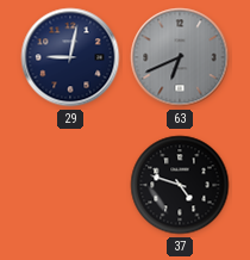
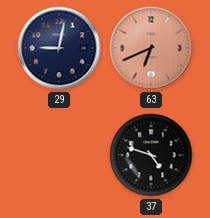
63 dial: grey -> salmon (151, 48)
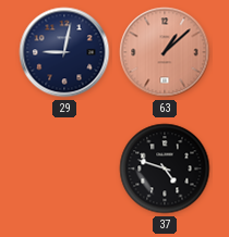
63: 6:41 -> 1:08 (165, 52)
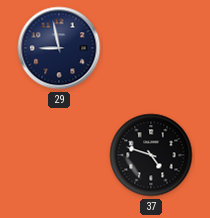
29: 9:02 -> 8:58 (59, 48)
63: 1:08 -> none (165, 52)
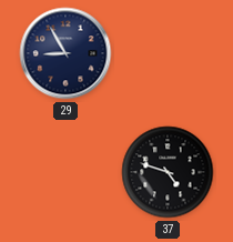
29: 8:58 -> 8:55 (65, 53)
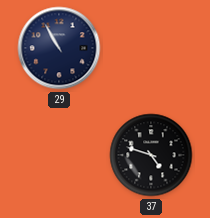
29: 8:55 -> 10:55 (59, 48)
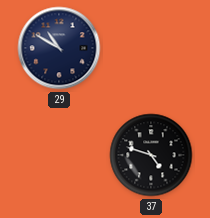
29: 10:55 -> 10:50 (59, 48)
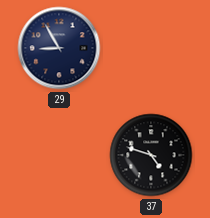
29: 10:50 -> 8:55 (59, 48)
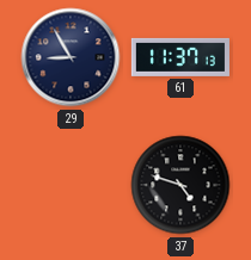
61: none -> 11:37 (180, 57)
